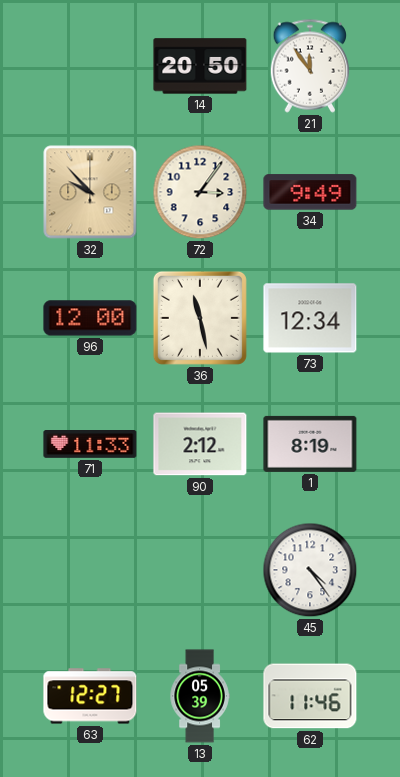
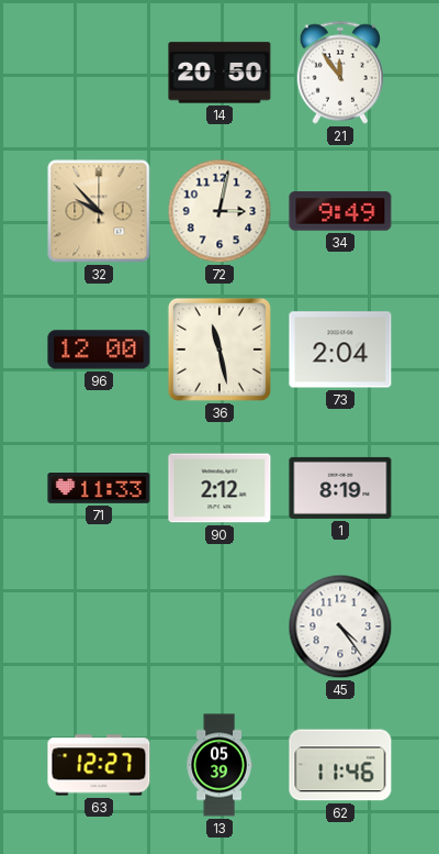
72: 3:06 -> 3:02 (219, 211)
73: 12:34 -> 2:04 (340, 350)
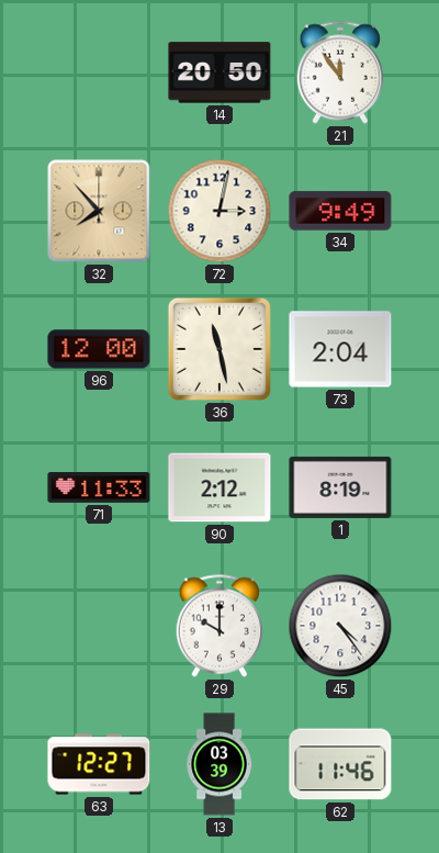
32: 9:53 -> 7:53 (99, 211)
29: none -> 10:00 (219, 626)
13: 05:39 -> 03:39 (219, 764)
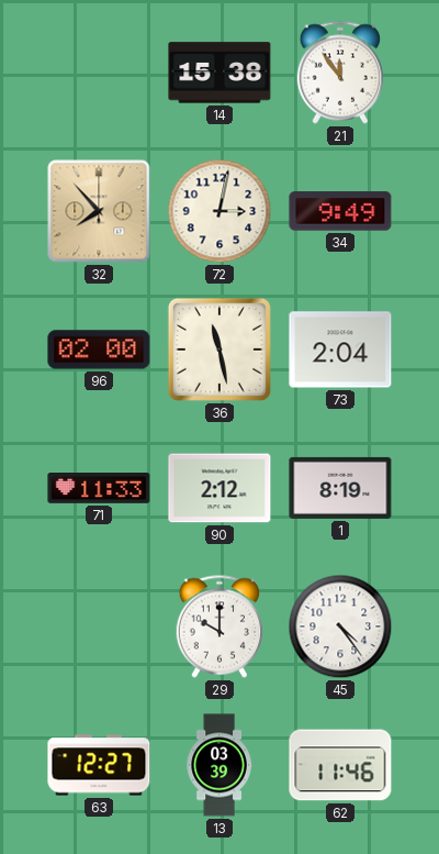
14: 20:50 -> 15:38 (219, 73)
96: 12:00 -> 02:00 (99, 350)
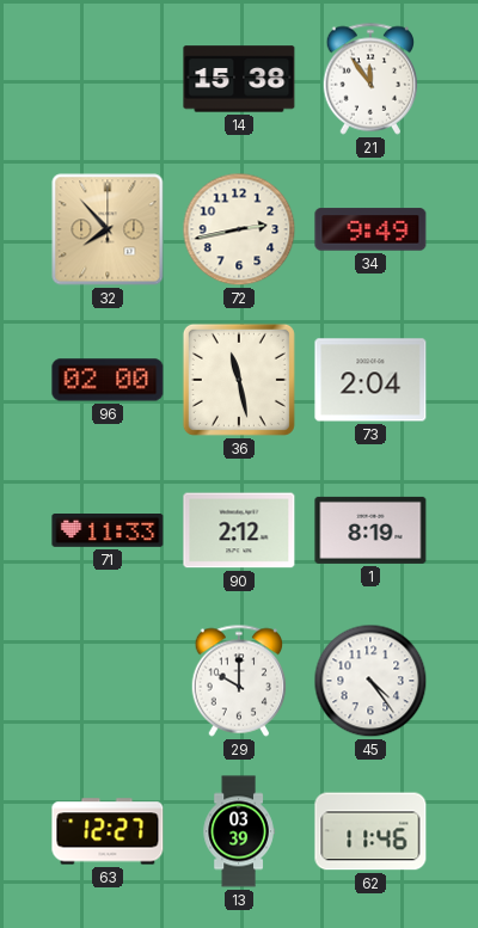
72: 3:02 -> 2:43 (239, 229)
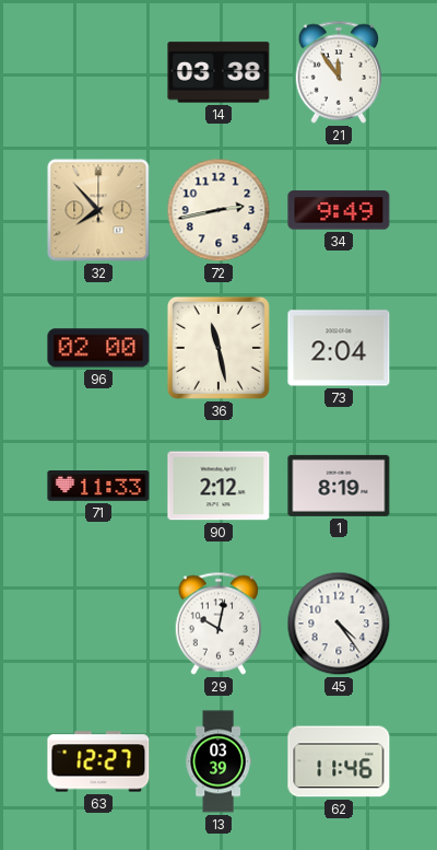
14: 15:38 -> 03:38 (218, 72)
29: 10:00 -> 10:02 (218, 624)
